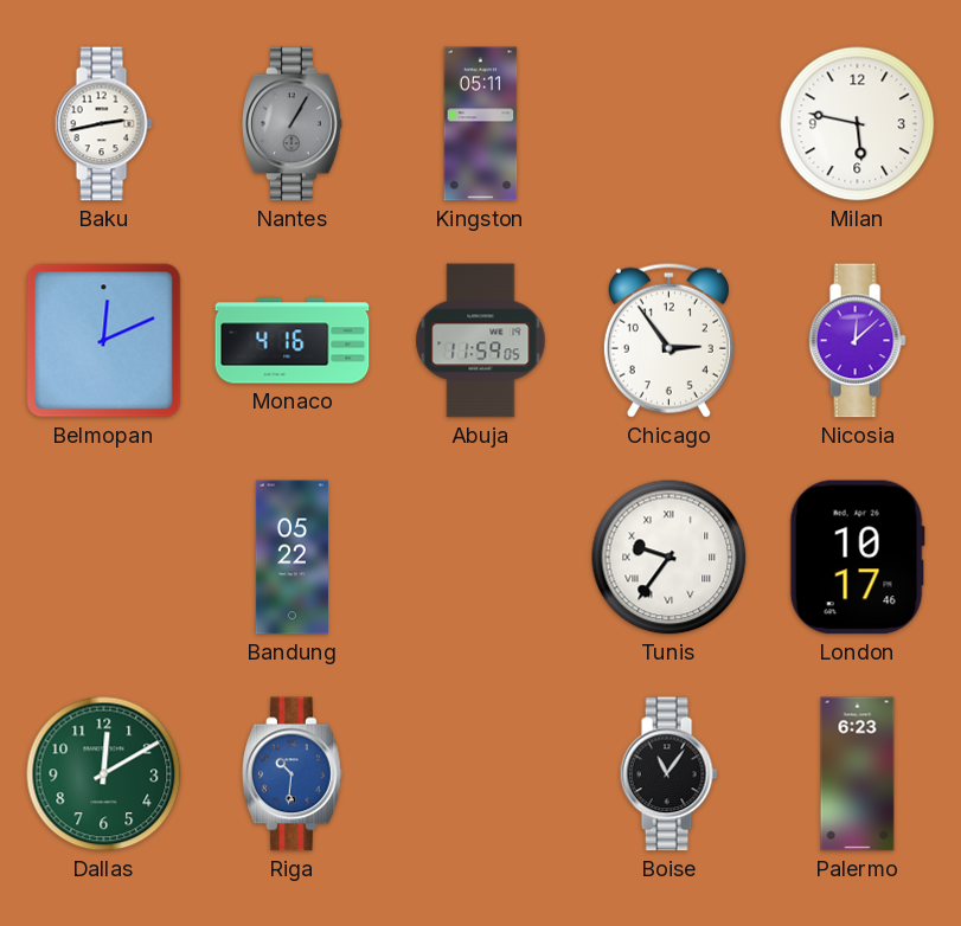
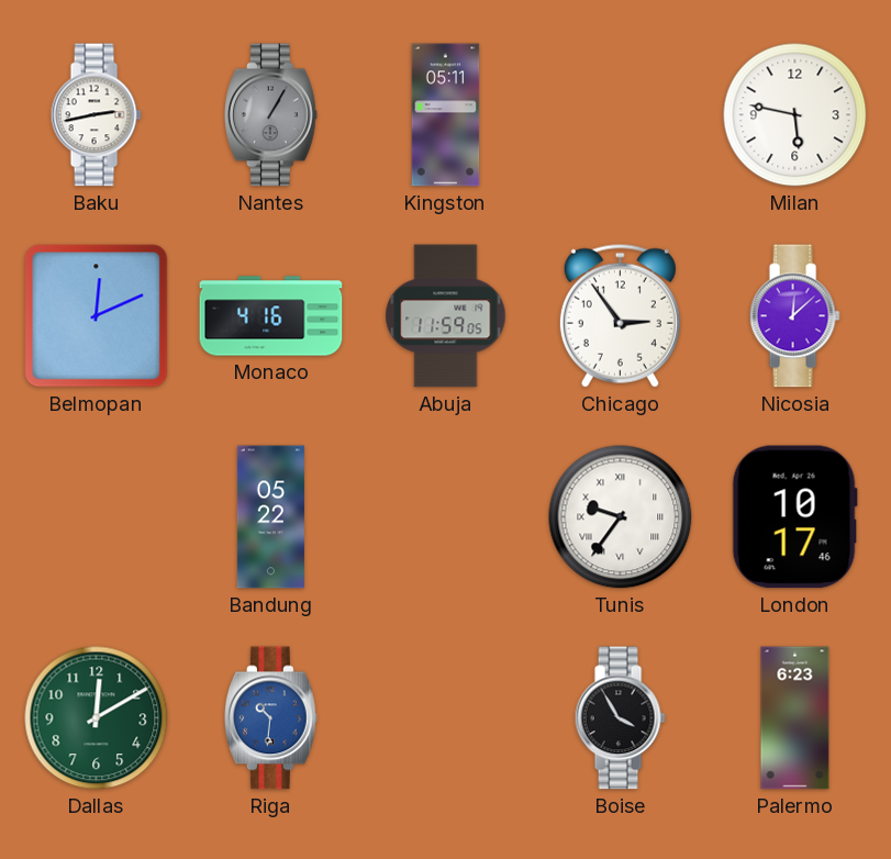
Boise: 11:06 -> 3:55 (620, 718)
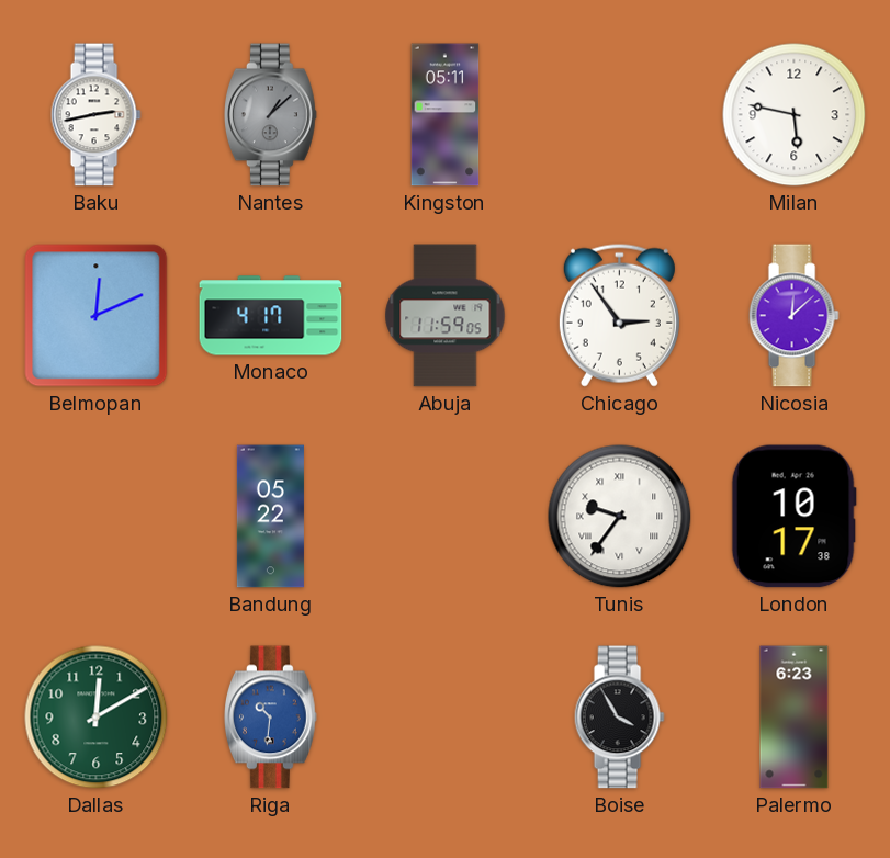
Nantes: 1:05 -> 1:08 (271, 115)
Monaco: 4:16 -> 4:17 (271, 316)
London: 10:17:46 -> 10:17:38 (793, 517)
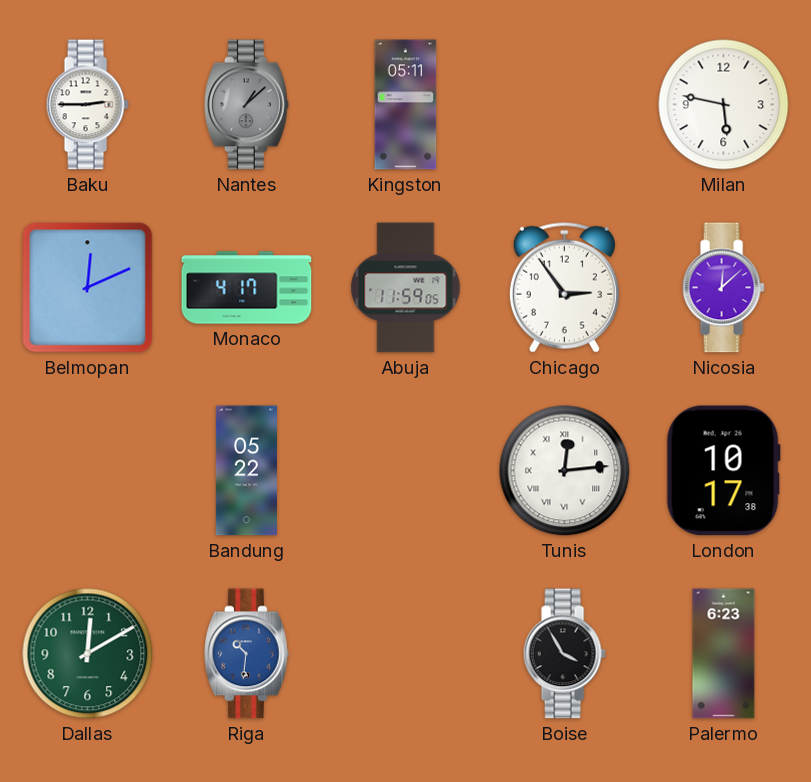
Baku: 2:43 -> 2:45 (87, 105)
Tunis: 9:36 -> 12:14 (565, 471)
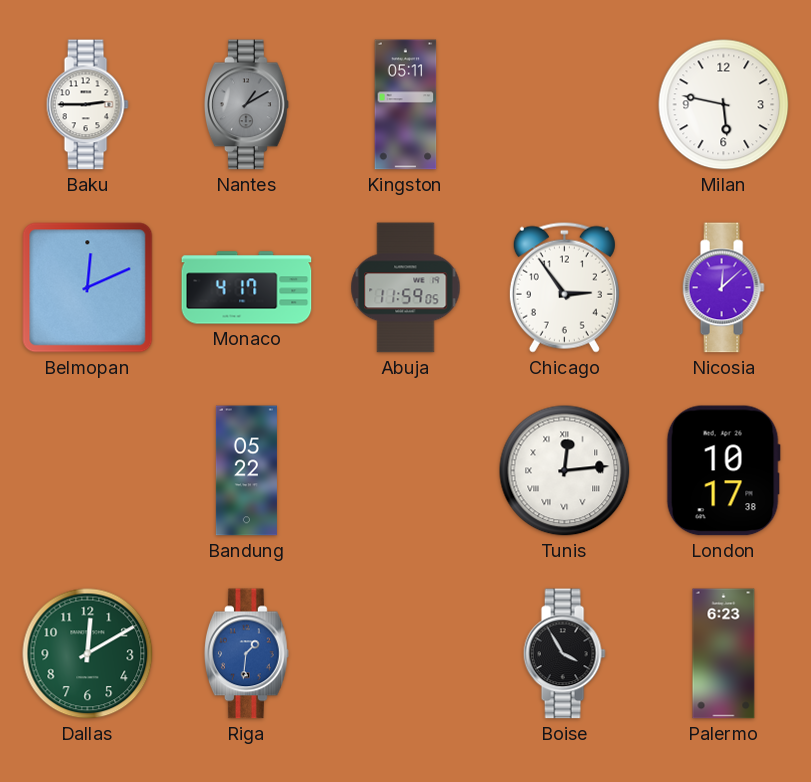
Nantes: 1:08 -> 1:10 (247, 105)
Riga: 10:31 -> 1:31 (247, 654)
